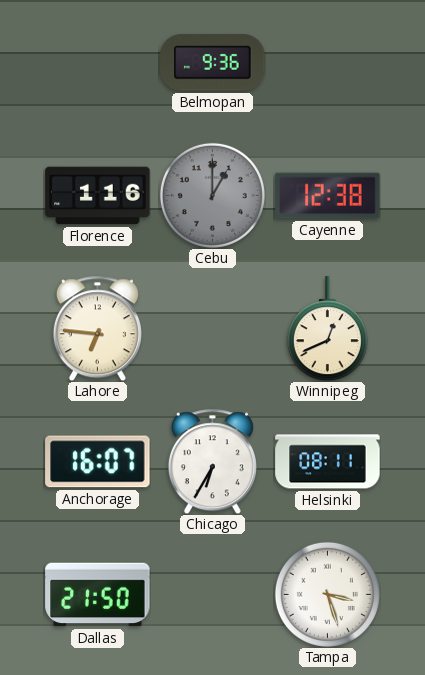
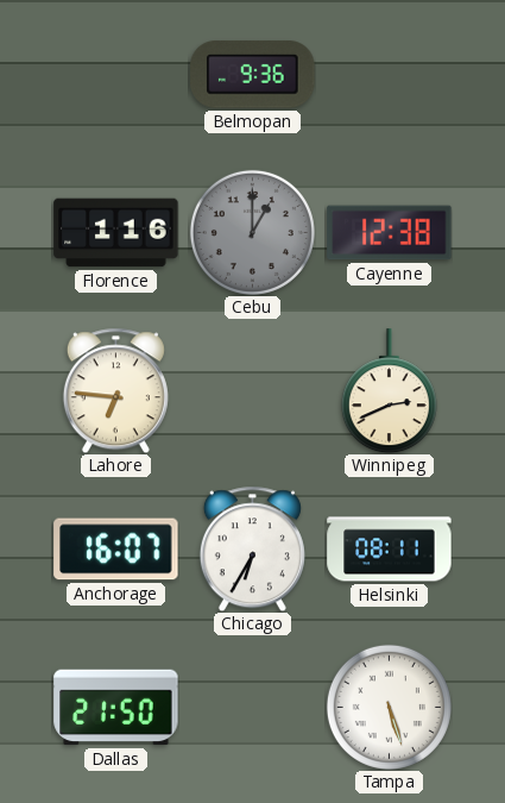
Winnipeg: 12:41 -> 2:41 (389, 391)
Tampa: 3:27 -> 5:27 (389, 707)
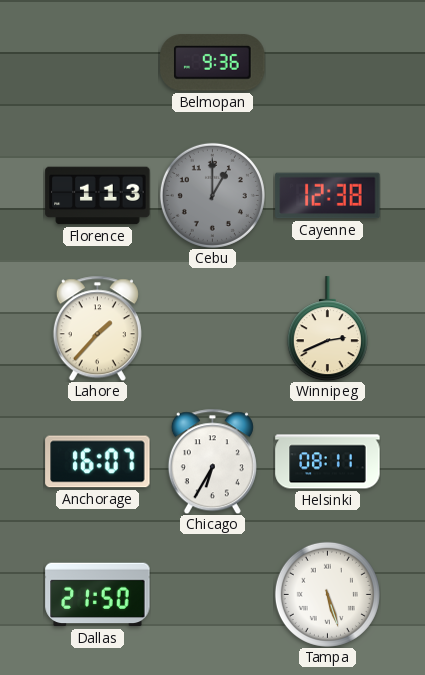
Florence: 1:16 -> 1:13 (98, 196)
Lahore: 6:46 -> 1:37 (97, 328)
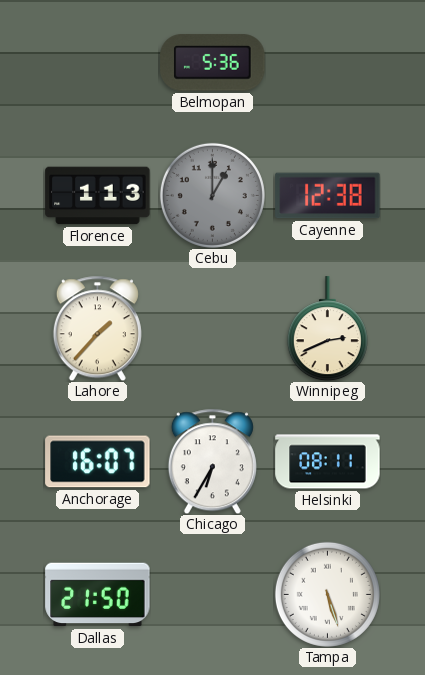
Belmopan: 9:36 -> 5:36 (213, 63)
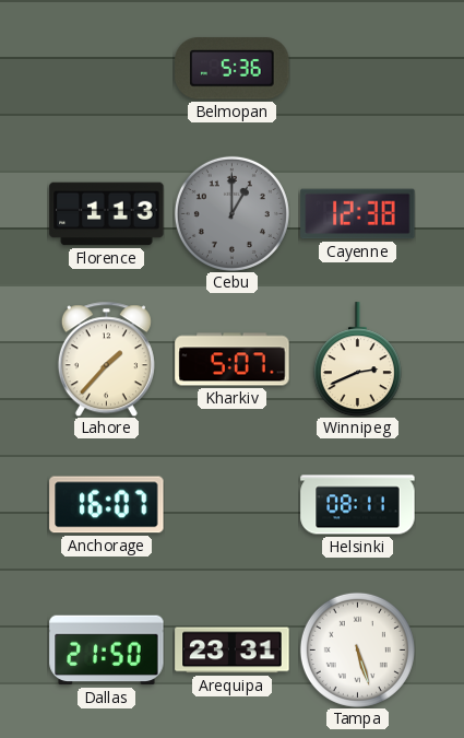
Kharkiv: none -> 5:07 (233, 360)
Chicago: 6:35 -> none (212, 461)
Arequipa: none -> 23:31 (233, 651)
